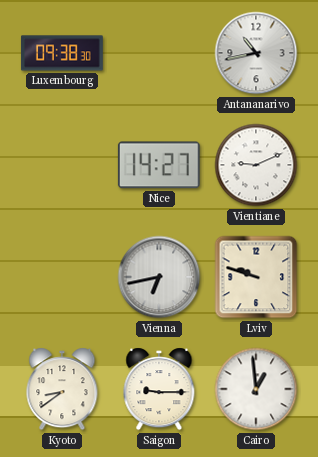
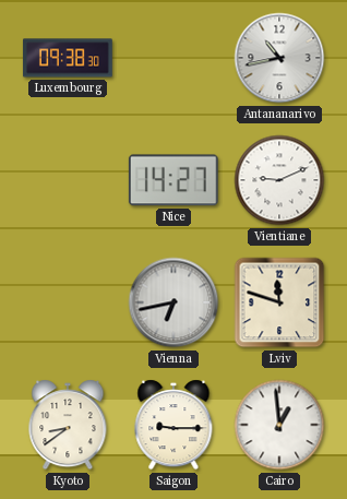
Lviv: 9:48 -> 11:48 (279, 302)
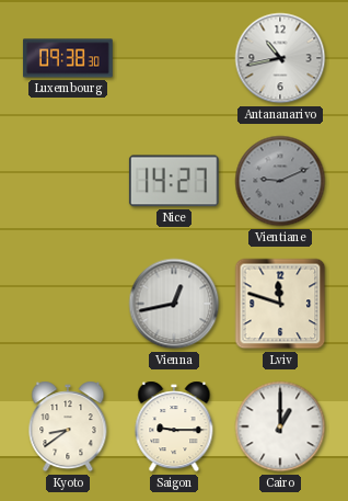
Vientiane dial: white -> grey (280, 181)
Vienna: 6:43 -> 12:43 (174, 304)
Cairo: 12:59 -> 1:00 (280, 426)
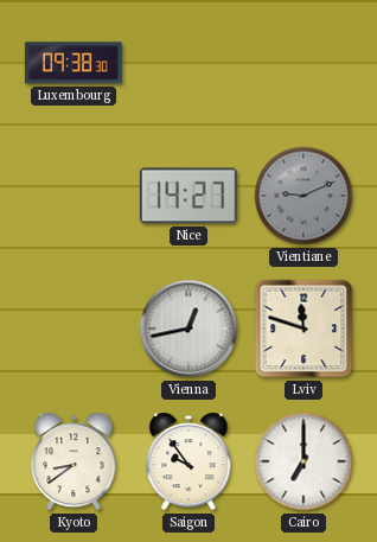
Antananarivo: 10:43 -> none (280, 58)
Saigon: 9:15 -> 9:54 (188, 461)
Cairo: 1:00 -> 7:00 (303, 461)
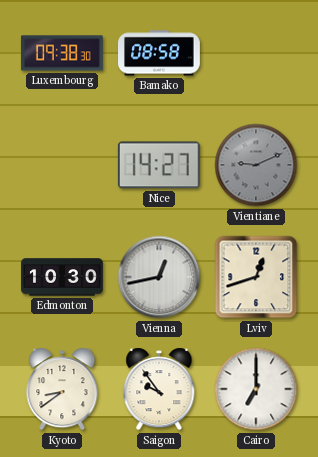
Bamako: none -> 08:58 (160, 53)
Edmonton: none -> 10:30 (62, 277)
Lviv: 11:48 -> 12:42 (256, 277)
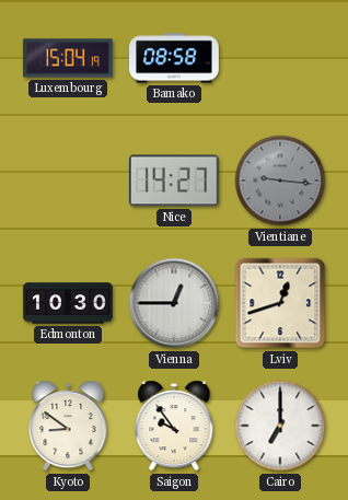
Luxembourg: 09:38 -> 15:04 (68, 58)
Vientiane: 9:11 -> 9:16 (280, 181)
Vienna: 12:43 -> 12:45 (174, 303)
Kyoto: 8:39 -> 8:51 (68, 426)
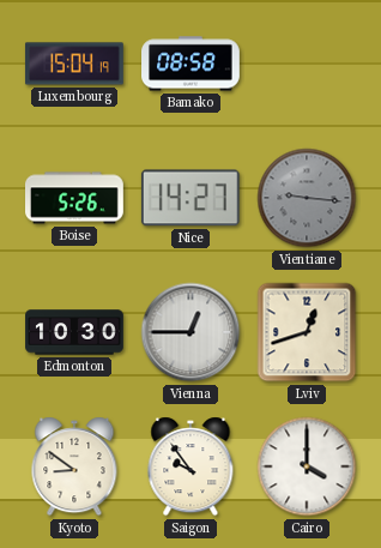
Boise: none -> 5:26 (75, 198)
Cairo: 7:00 -> 4:00 (307, 466)
